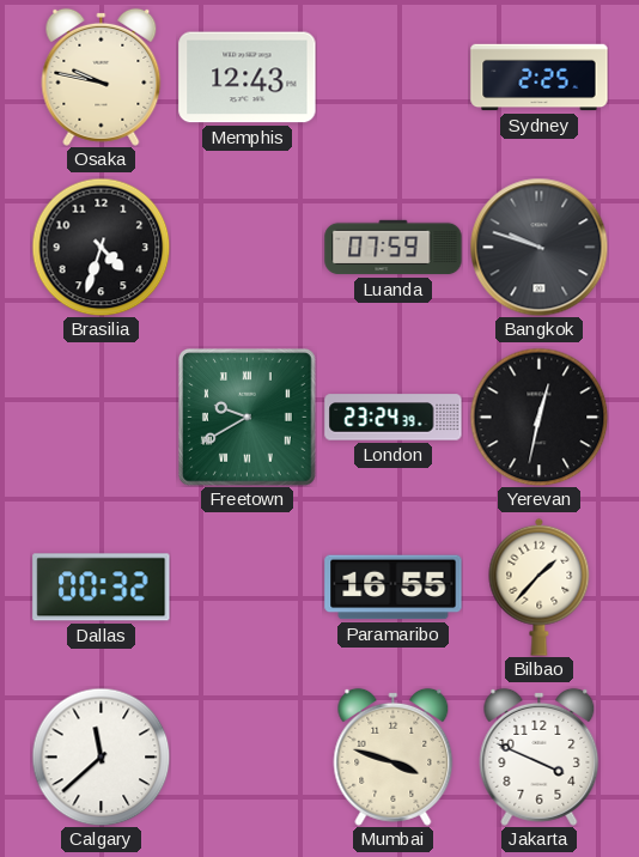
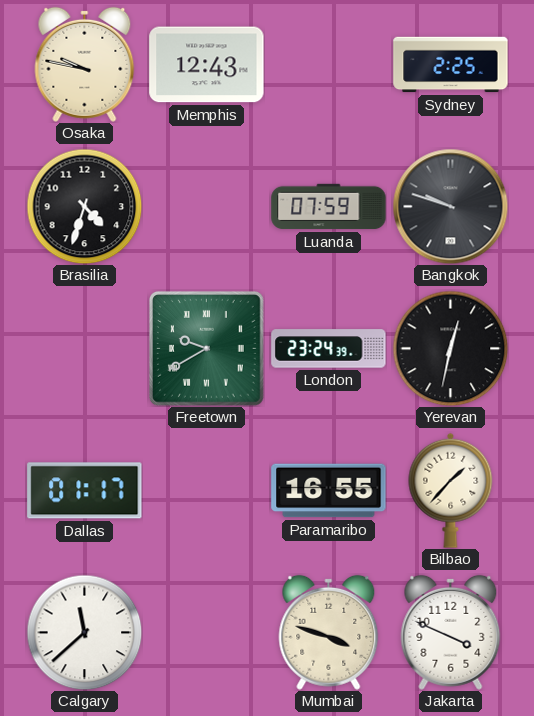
Dallas: 00:32 -> 01:17 (85, 491)
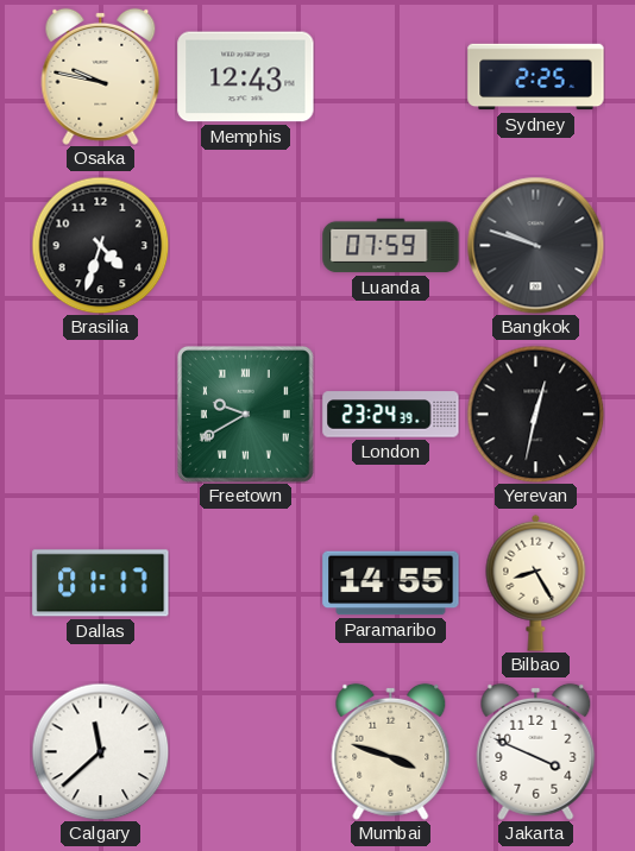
Paramaribo: 16:55 -> 14:55 (391, 584)
Bilbao: 1:37 -> 8:25 (536, 582)
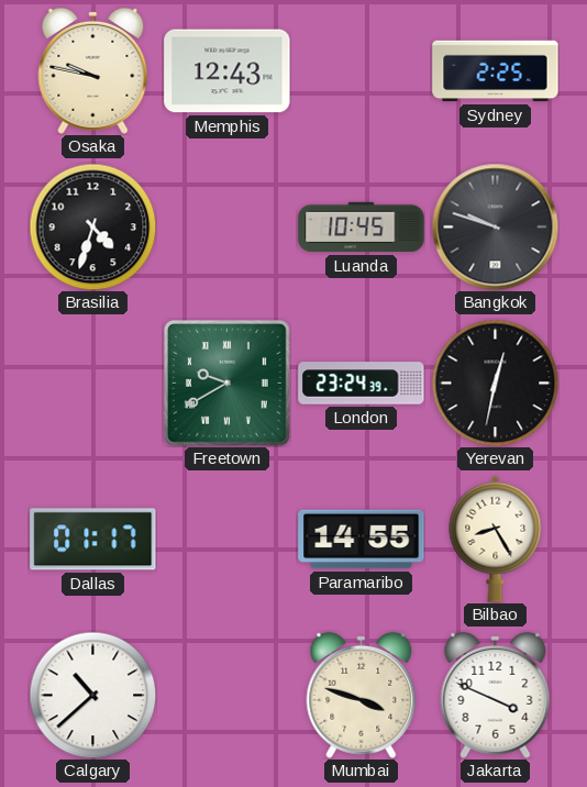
Luanda: 07:59 -> 10:45 (362, 228)
Calgary: 11:38 -> 10:38 (92, 695)
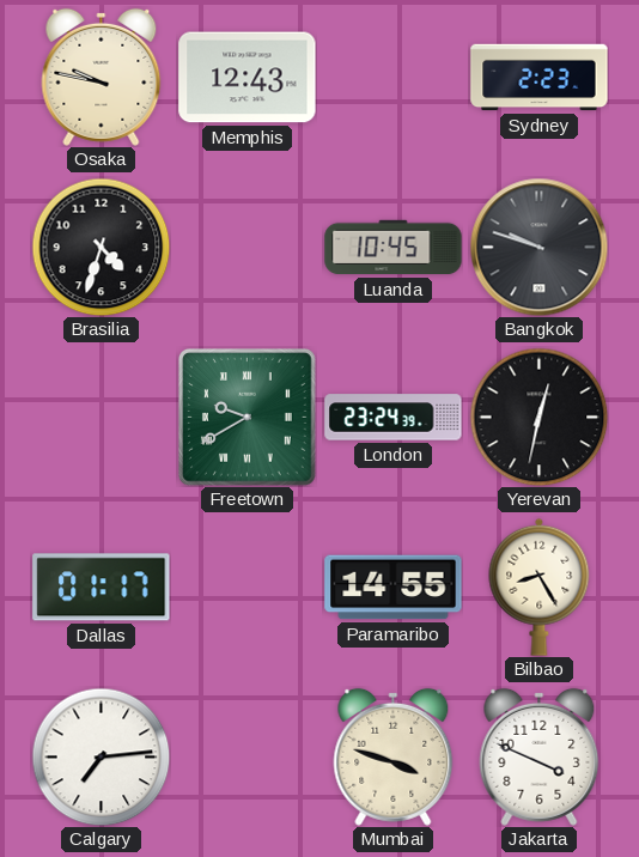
Sydney: 2:25 -> 2:23 (540, 78)
Calgary: 10:38 -> 7:14 (101, 756)
